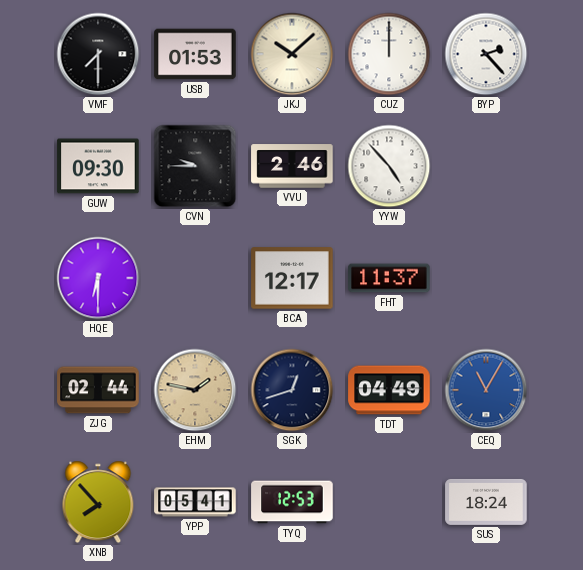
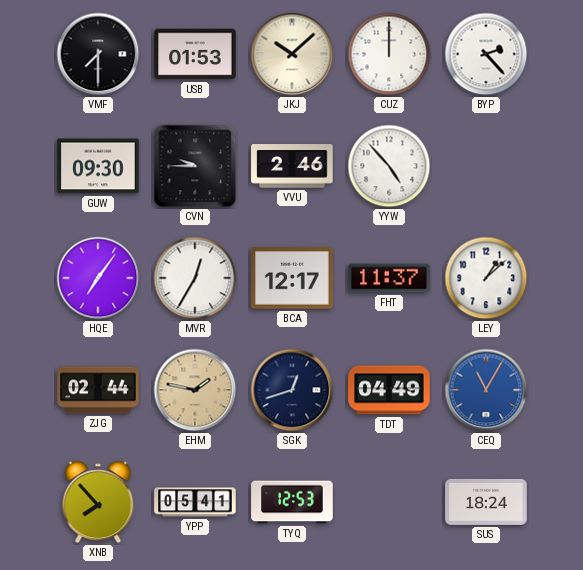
HQE: 6:30 -> 7:06 (98, 278)
MVR: none -> 12:35 (195, 278)
LEY: none -> 1:08 (486, 278)
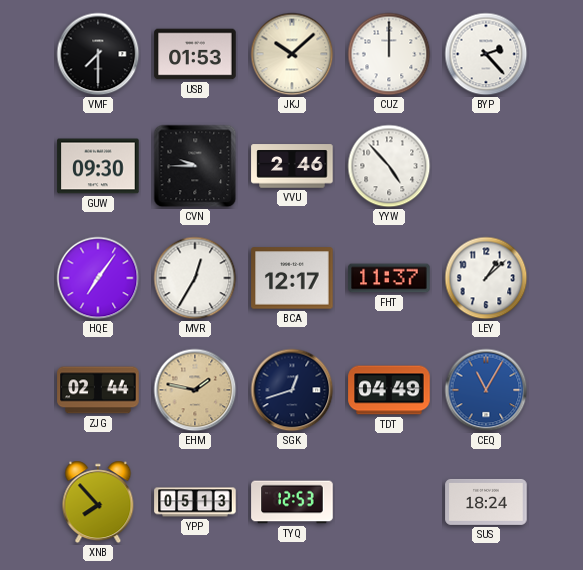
YPP: 05:41 -> 05:13 (195, 502)
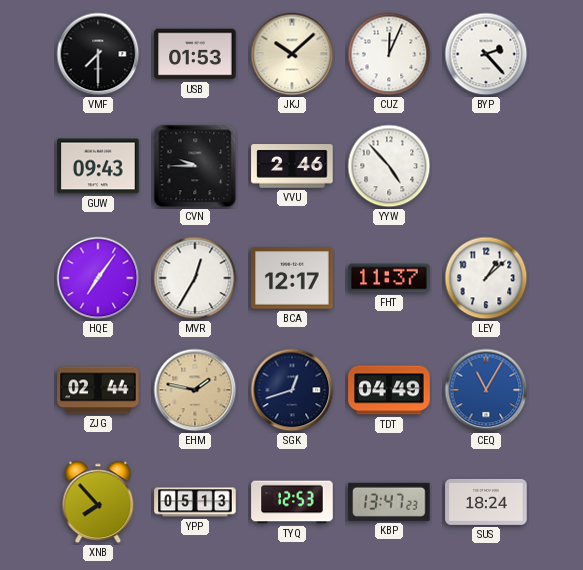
CUZ: 12:00 -> 12:04 (389, 54)
GUW: 09:30 -> 09:43 (98, 166)
KBP: none -> 13:47 (389, 502)
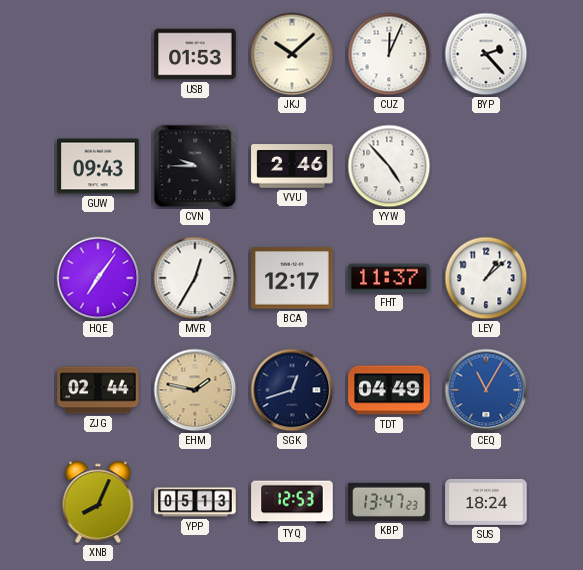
VMF: 7:30 -> none (98, 54)
XNB: 7:53 -> 8:04 (98, 502)
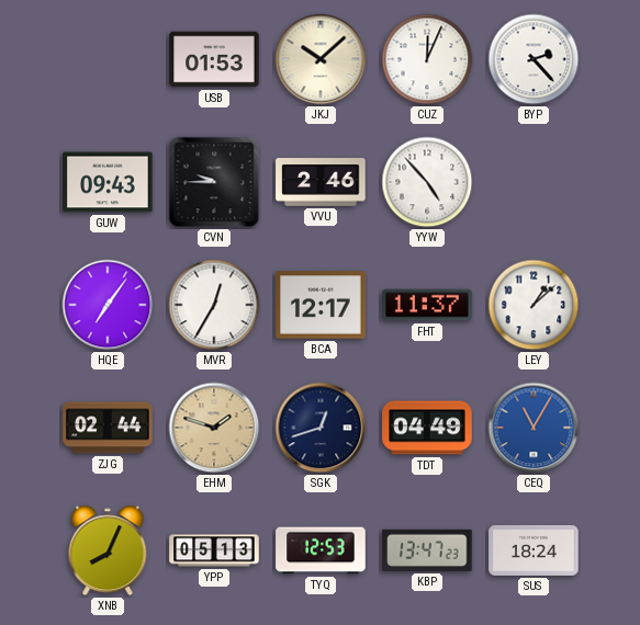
EHM: 1:47 -> 1:48 (214, 428)
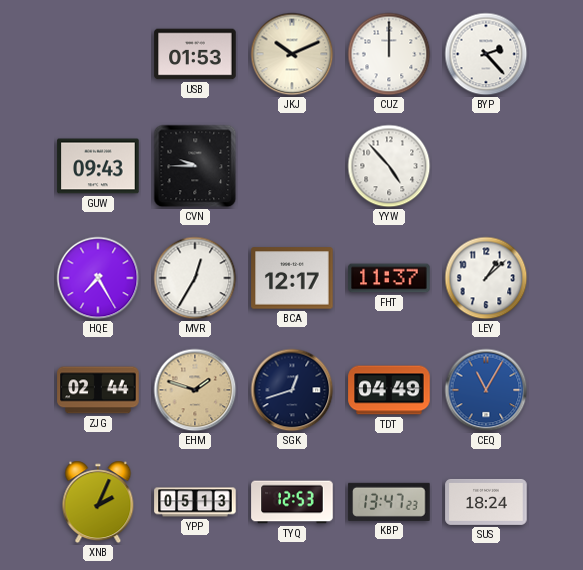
JKJ: 10:08 -> 10:11 (292, 54)
CUZ: 12:04 -> 12:00 (389, 54)
VVU: 2:46 -> none (321, 182)
HQE: 7:06 -> 7:25 (98, 278)
XNB: 8:04 -> 2:04 (98, 502)
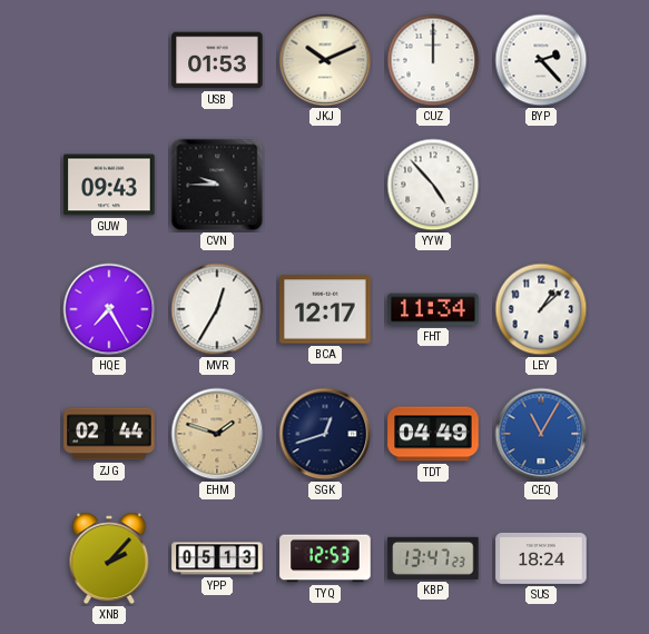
FHT: 11:37 -> 11:34 (433, 309)
XNB: 2:04 -> 2:07 (109, 558)
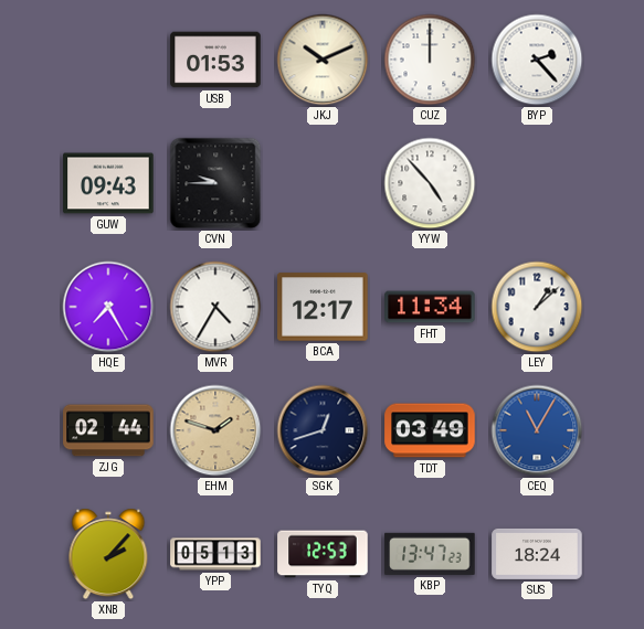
MVR: 12:35 -> 4:35 (215, 307)
TDT: 04:49 -> 03:49 (430, 430)
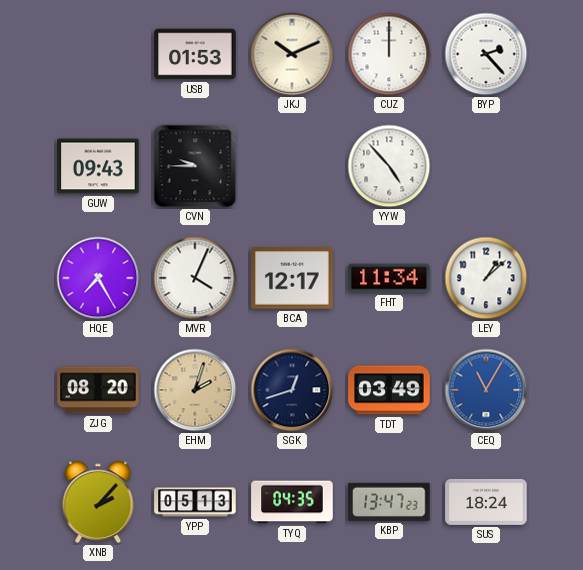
MVR: 4:35 -> 4:04 (195, 278)
ZJG: 02:44 -> 08:20 (98, 390)
EHM: 1:48 -> 2:03 (195, 390)
TYQ: 12:53 -> 04:35 (292, 502)
